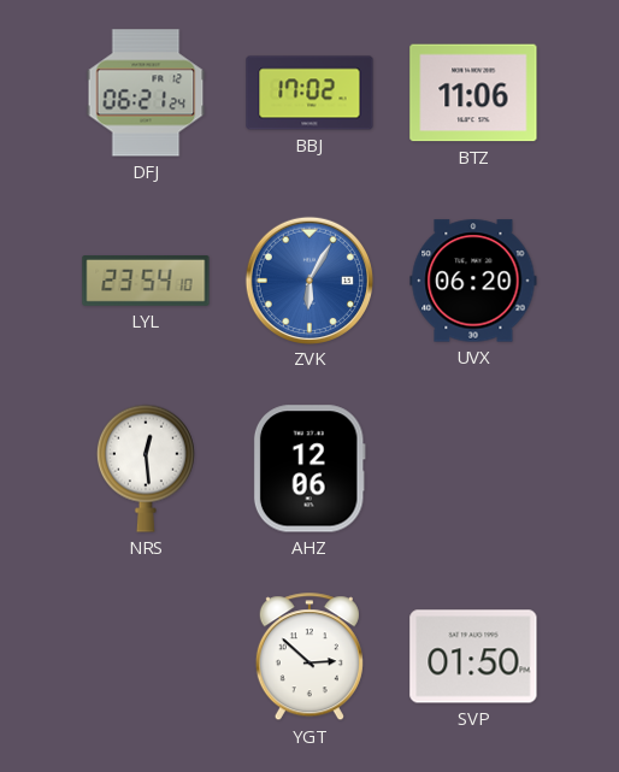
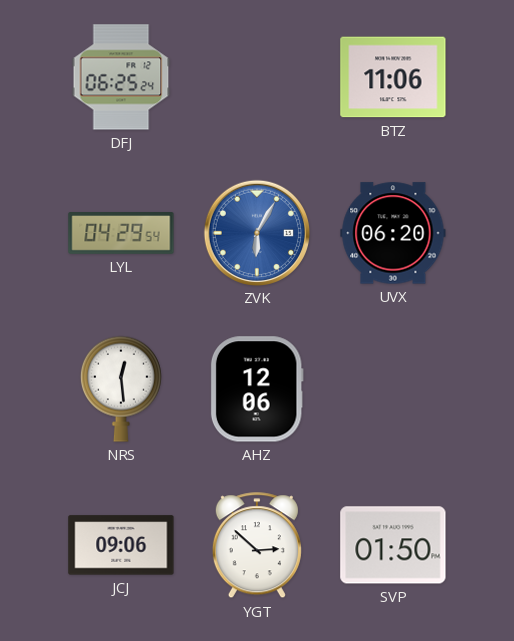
DFJ: 06:21 -> 06:25 (121, 77)
BBJ: 17:02 -> none (309, 93)
LYL: 23:54 -> 04:29 (121, 234)
JCJ: none -> 09:06 (121, 545)
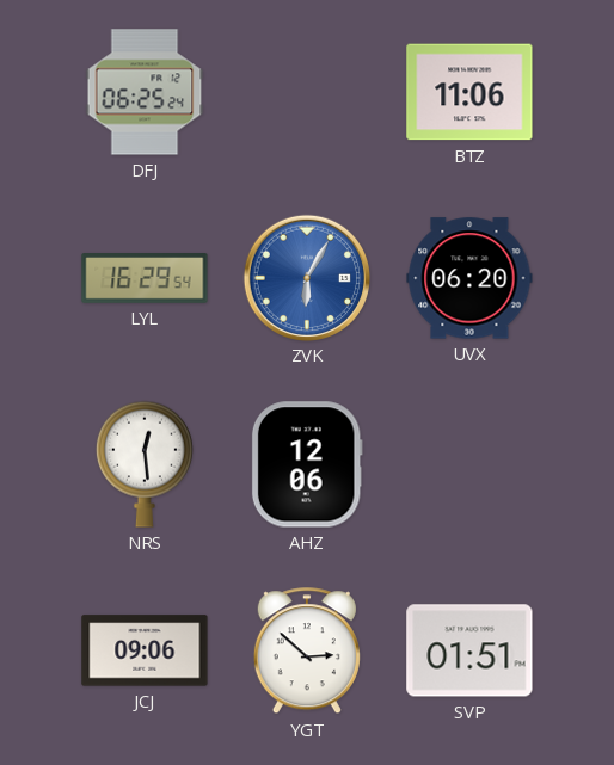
LYL: 04:29 -> 16:29 (145, 279)
SVP: 01:50 -> 01:51 (469, 650)
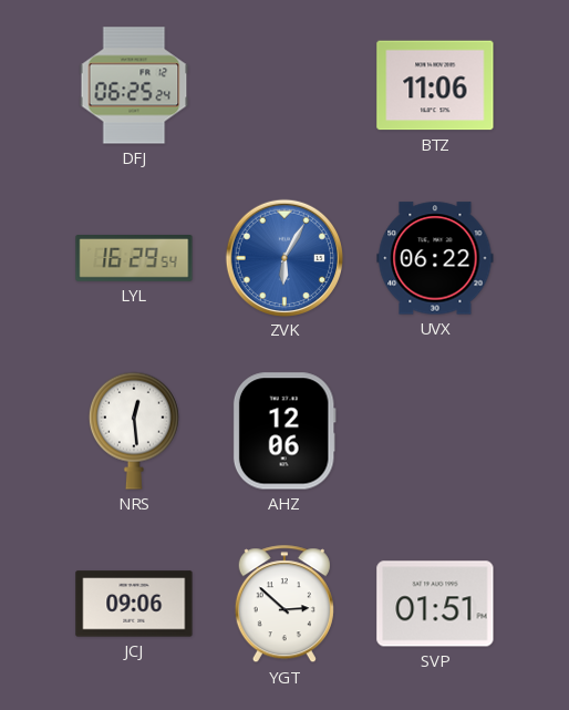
UVX: 06:20 -> 06:22 (435, 258)
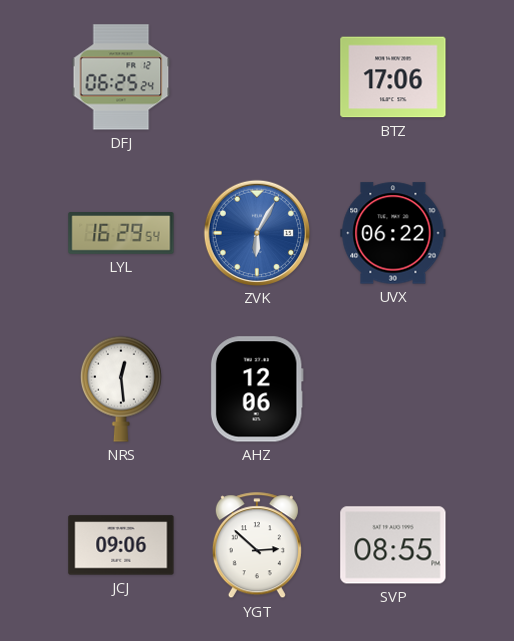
BTZ: 11:06 -> 17:06 (393, 77)
SVP: 01:51 -> 08:55 (393, 545)
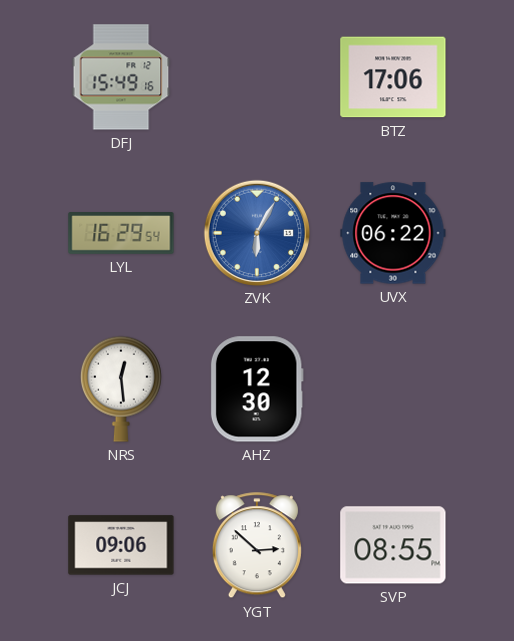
DFJ: 06:25 -> 15:49 (121, 77)
AHZ: 12:06 -> 12:30 (257, 389)
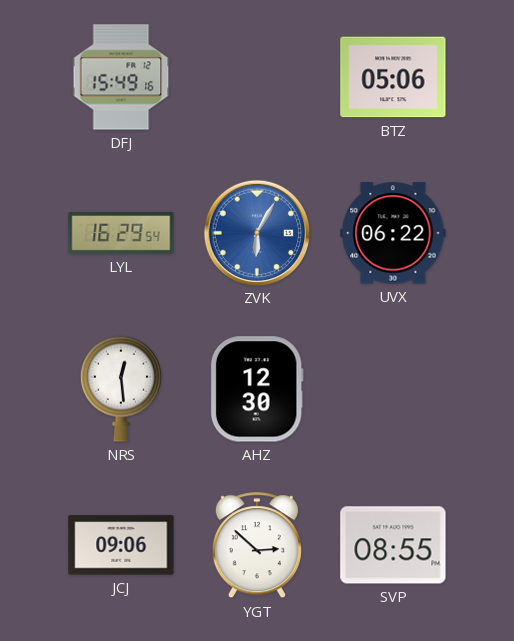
BTZ: 17:06 -> 05:06 (393, 77)
